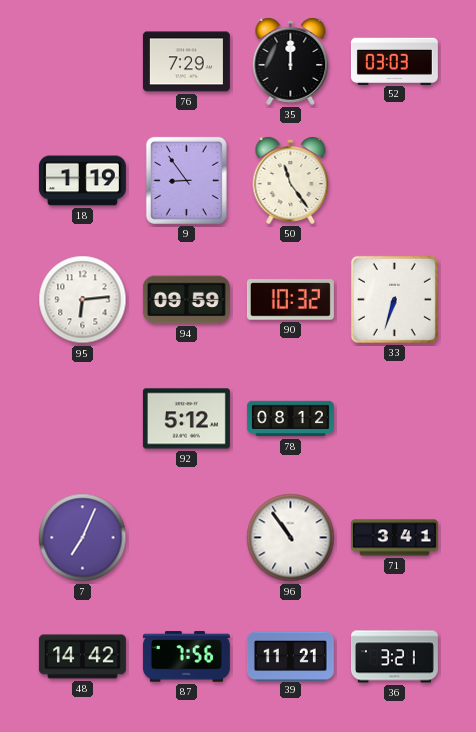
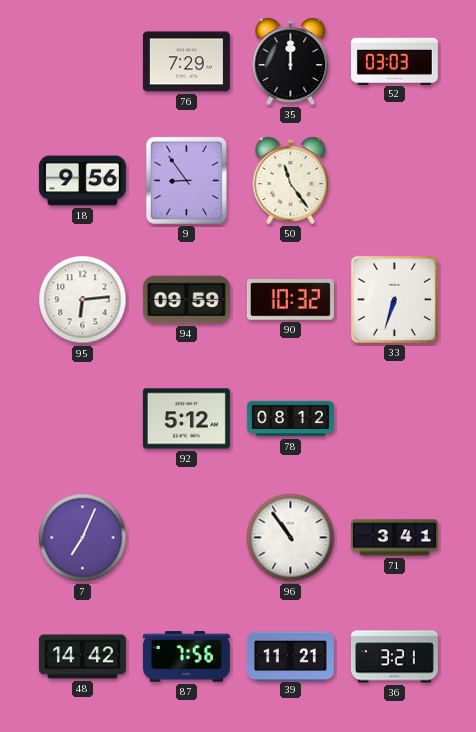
18: 1:19 -> 9:56 (82, 181)
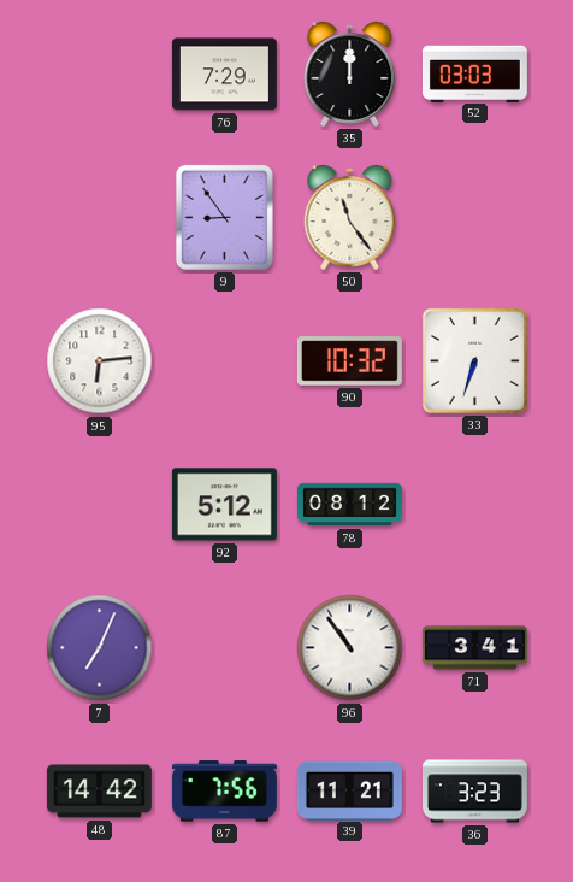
18: 9:56 -> none (82, 181)
94: 09:59 -> none (186, 300)
36: 3:21 -> 3:23 (474, 792)
